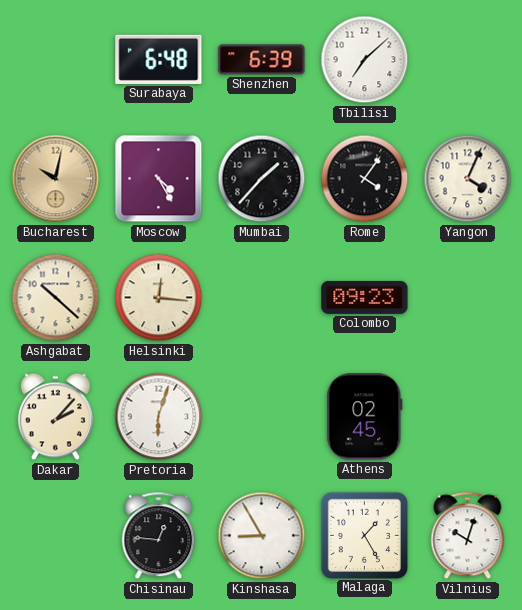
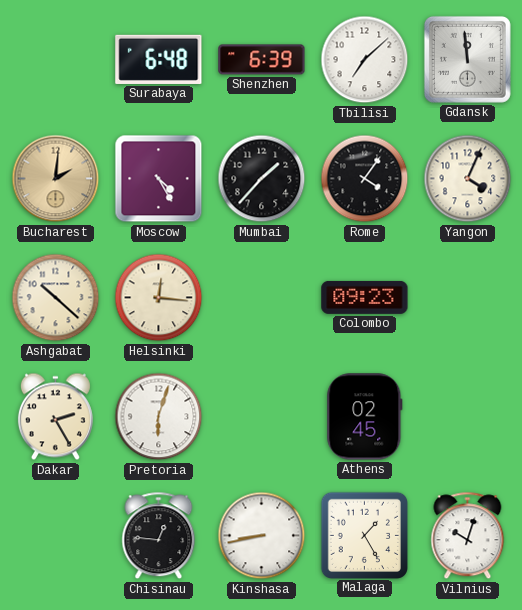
Gdansk: none -> 11:59 (467, 59)
Bucharest: 10:02 -> 2:01 (56, 179)
Dakar: 2:07 -> 2:25 (55, 417)
Kinshasa: 8:55 -> 8:43 (262, 536)
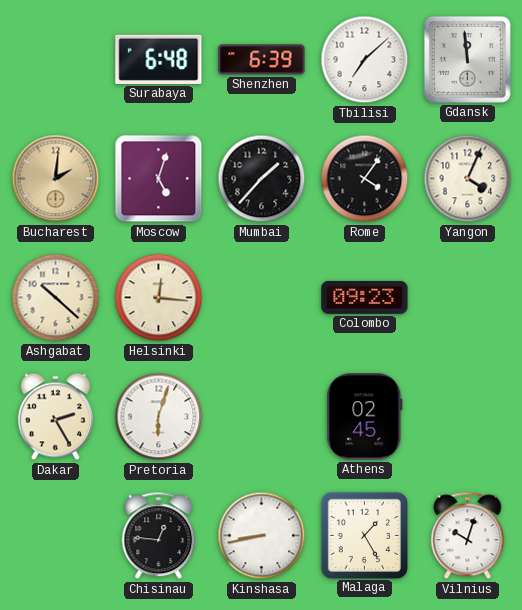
Moscow: 4:25 -> 5:03 (159, 179)
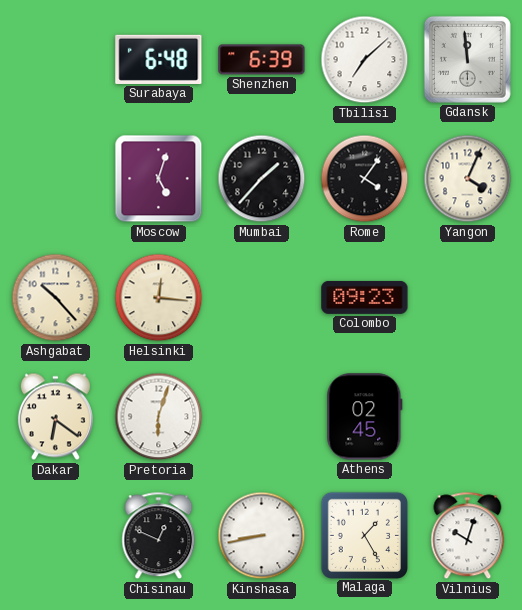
Bucharest: 2:01 -> none (56, 179)
Ashgabat: 10:22 -> 10:23 (56, 298)
Dakar: 2:25 -> 6:21 (55, 417)
Chisinau: 12:46 -> 12:49 (159, 536)
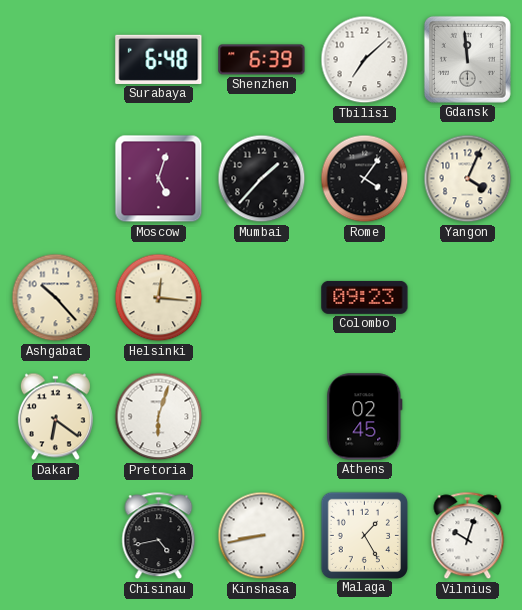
Chisinau: 12:49 -> 4:43 (159, 536)
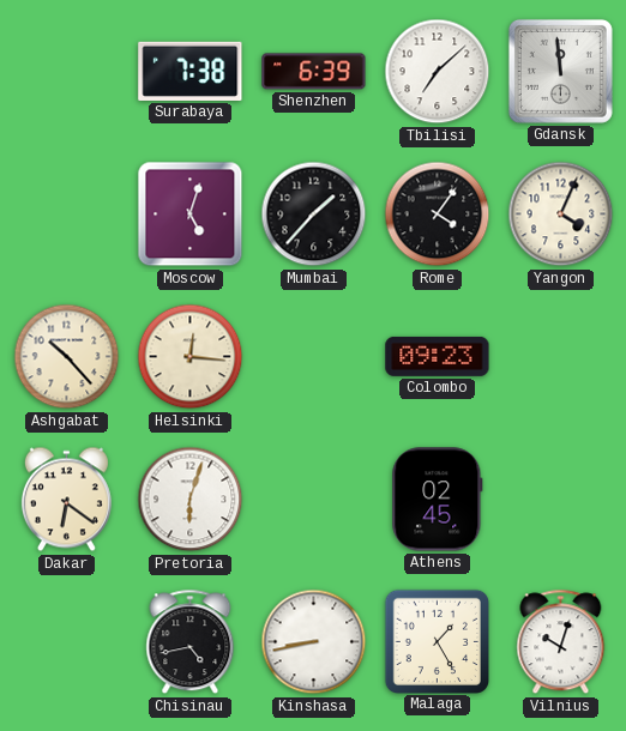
Surabaya: 6:48 -> 7:38 (191, 71)
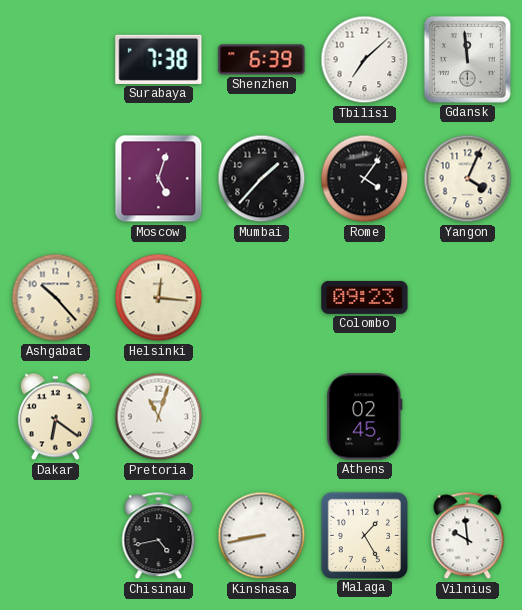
Pretoria: 6:03 -> 11:03 (159, 417)
Vilnius: 10:03 -> 9:59 (468, 536)
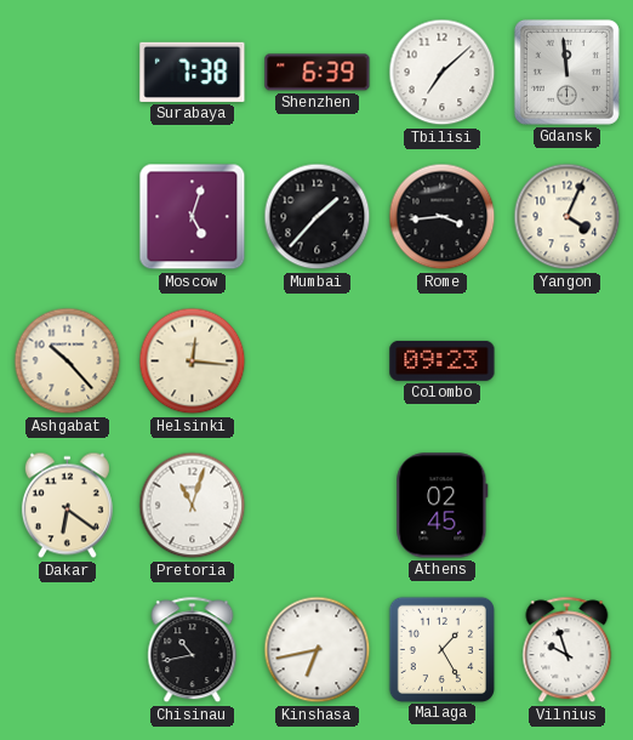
Rome: 4:06 -> 3:44 (443, 217)
Chisinau: 4:43 -> 10:43 (193, 650)
Kinshasa: 8:43 -> 6:43 (318, 650)
Vilnius: 9:59 -> 9:57 (568, 650)
